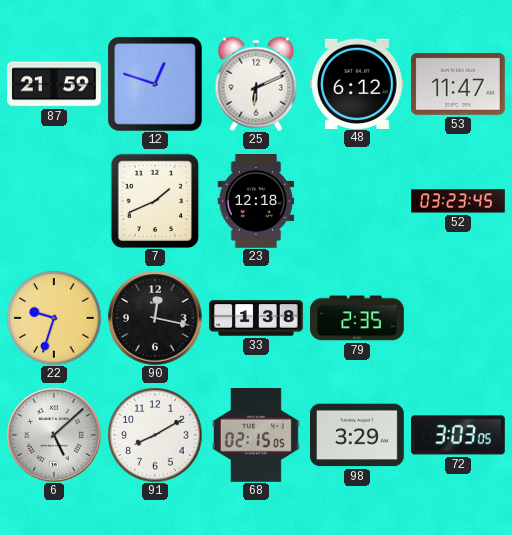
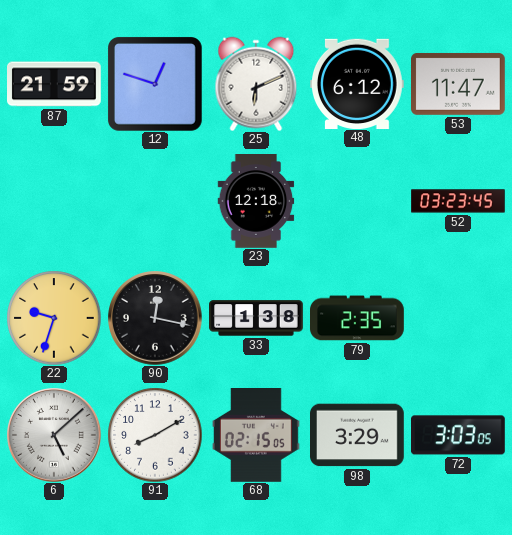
7: 1:41 -> none (155, 201)
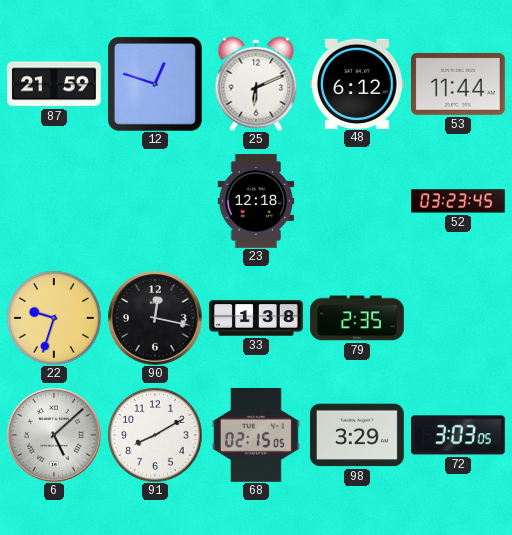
53: 11:47 -> 11:44 (459, 84)
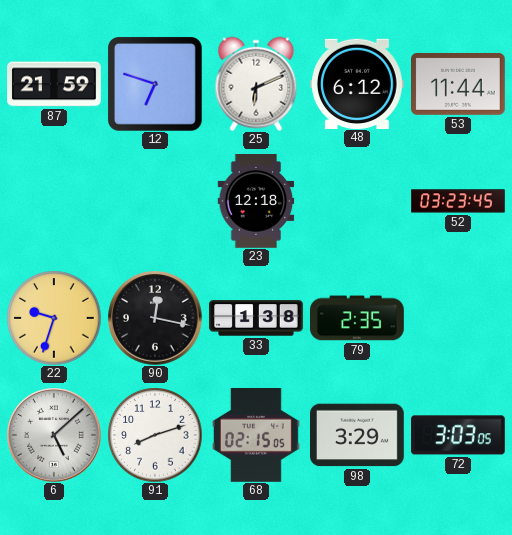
12: 12:48 -> 6:48 (155, 84)
91: 8:10 -> 8:12 (155, 435)
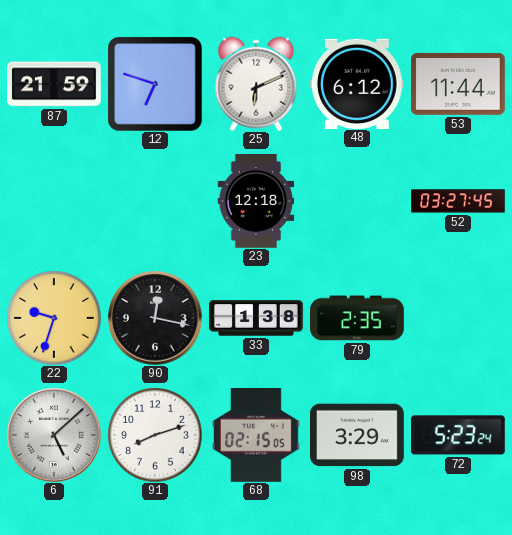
52: 03:23 -> 03:27 (458, 201)
72: 3:03 -> 5:23 (459, 435)
